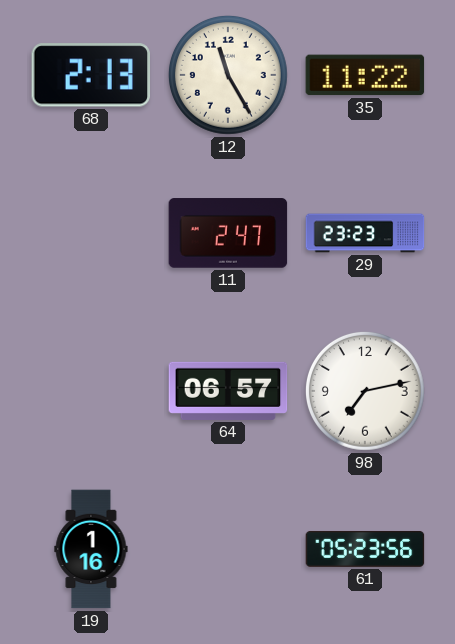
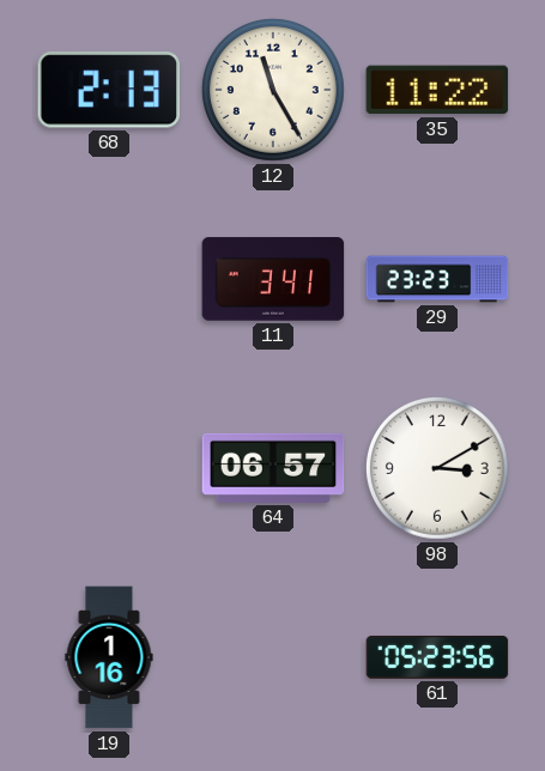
11: 2:47 -> 3:41 (273, 279)
98: 7:13 -> 3:10 (437, 468)
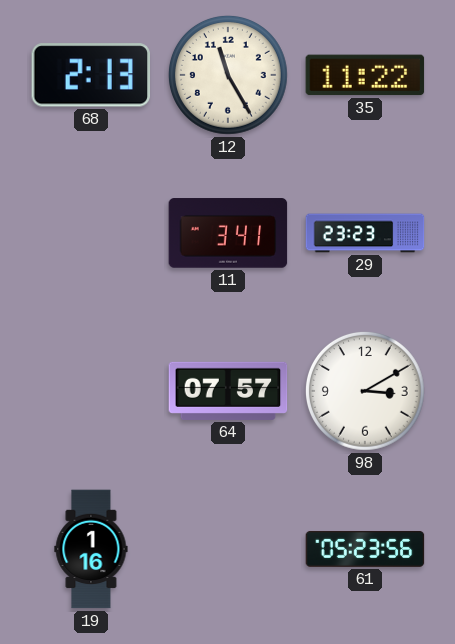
64: 06:57 -> 07:57 (228, 391)
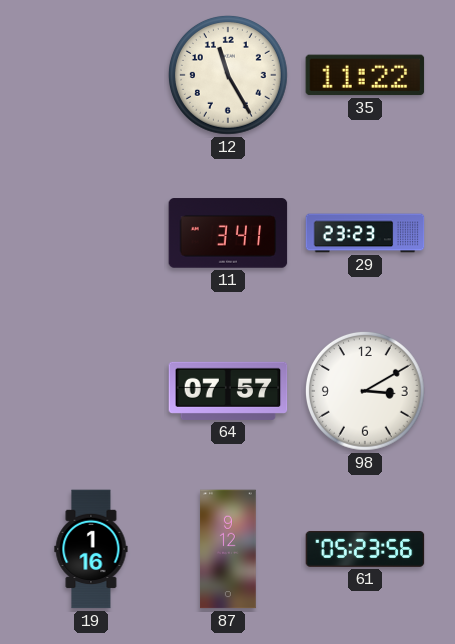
68: 2:13 -> none (90, 75)
87: none -> 9:12 (228, 549)
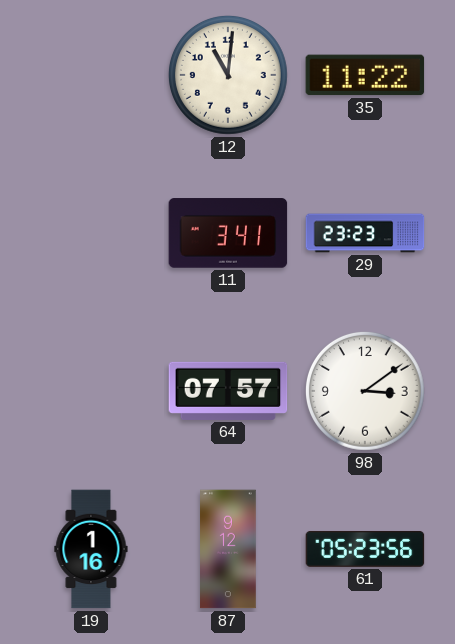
12: 11:25 -> 11:01 (228, 75)
98: 3:10 -> 3:09 (365, 391)
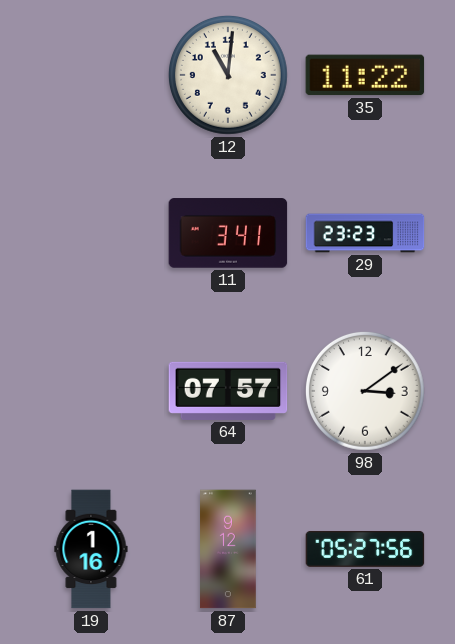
61: 05:23 -> 05:27 (365, 549)
